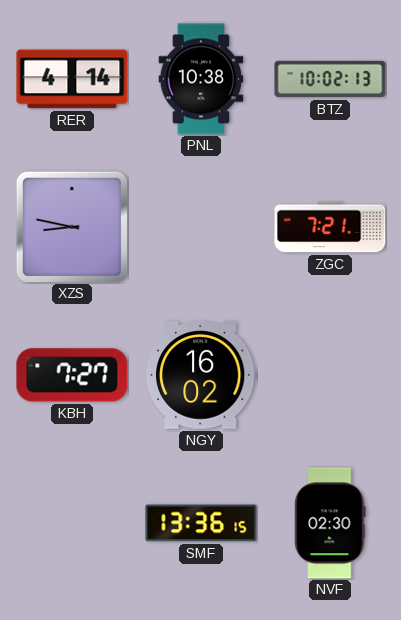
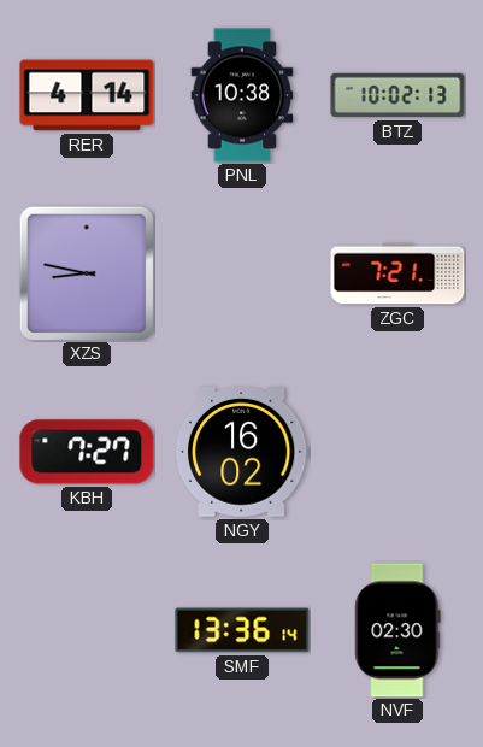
SMF: 13:36:15 -> 13:36:14 (242, 630)
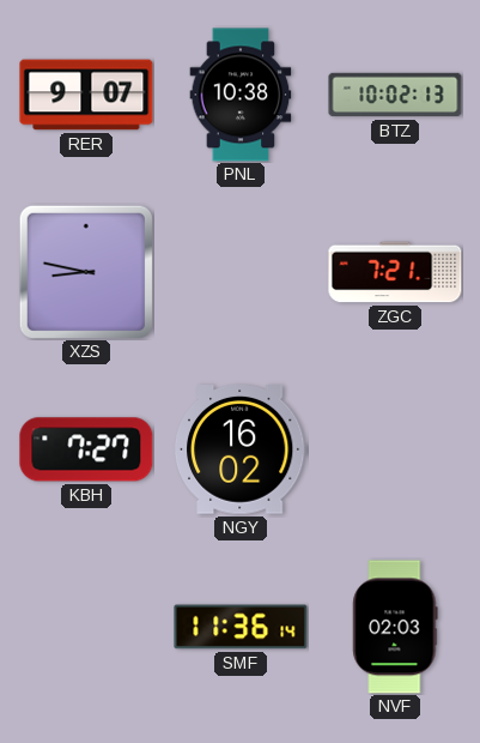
RER: 4:14 -> 9:07 (86, 95)
SMF: 13:36 -> 11:36 (241, 627)
NVF: 02:30 -> 02:03 (395, 627)
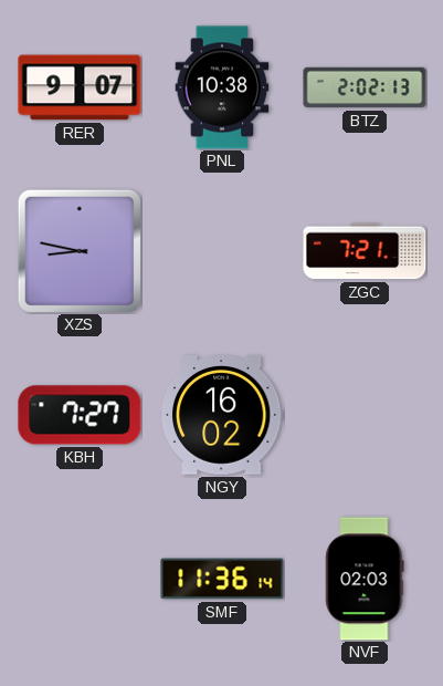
BTZ: 10:02 -> 2:02 (365, 87)
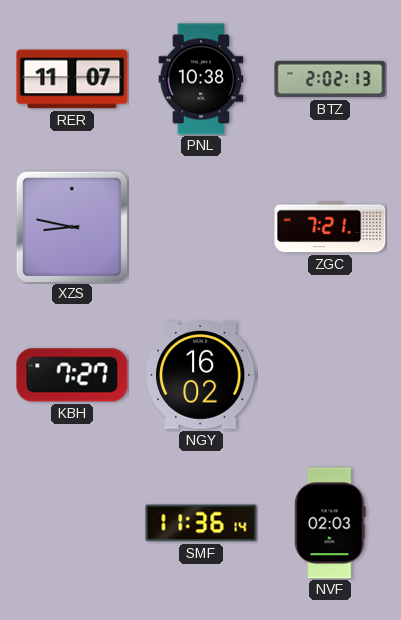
RER: 9:07 -> 11:07 (72, 79)
